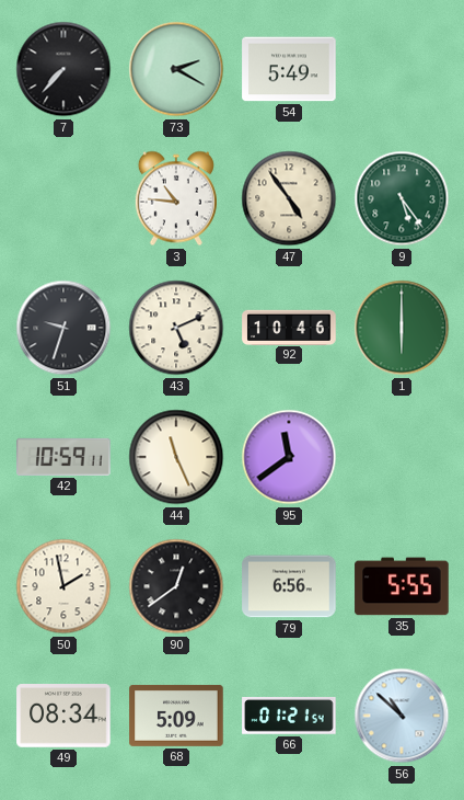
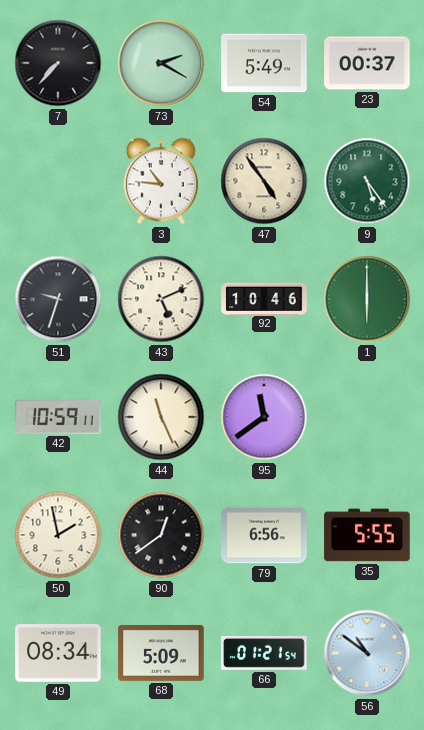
23: none -> 00:37 (367, 63)
56: 10:52 -> 10:51 (367, 653)
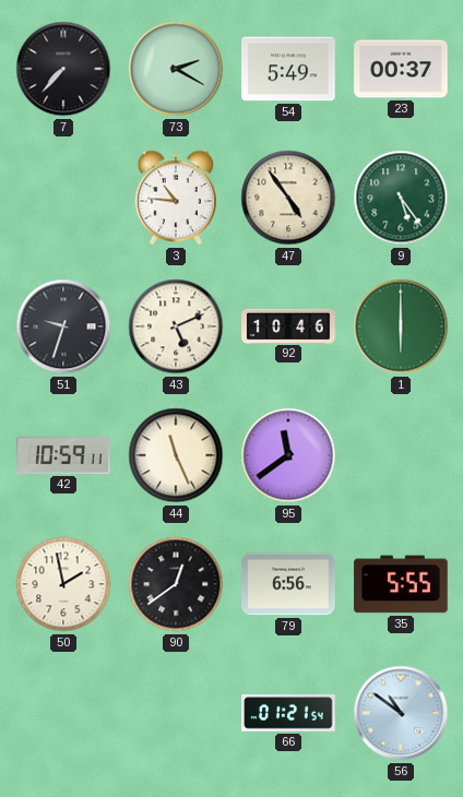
49: 08:34 -> none (58, 654)
68: 5:09 -> none (161, 653)
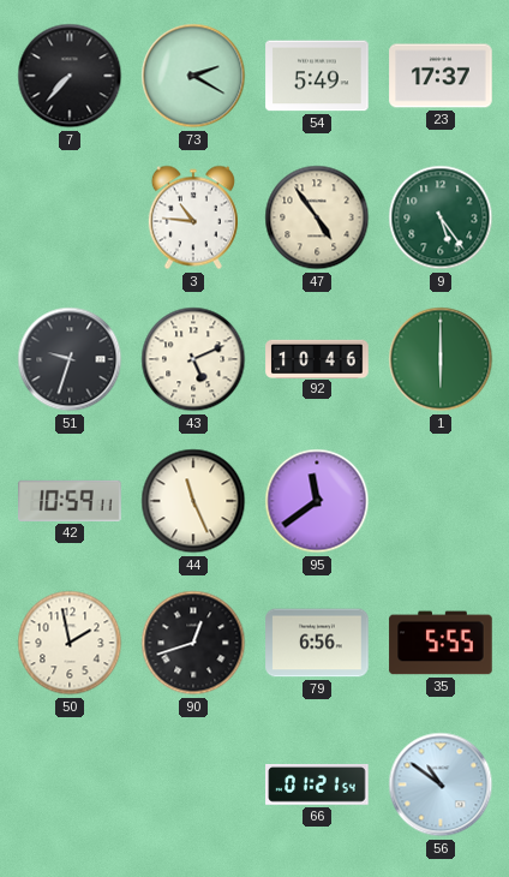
23: 00:37 -> 17:37 (441, 76)
90: 12:39 -> 12:42 (193, 643)
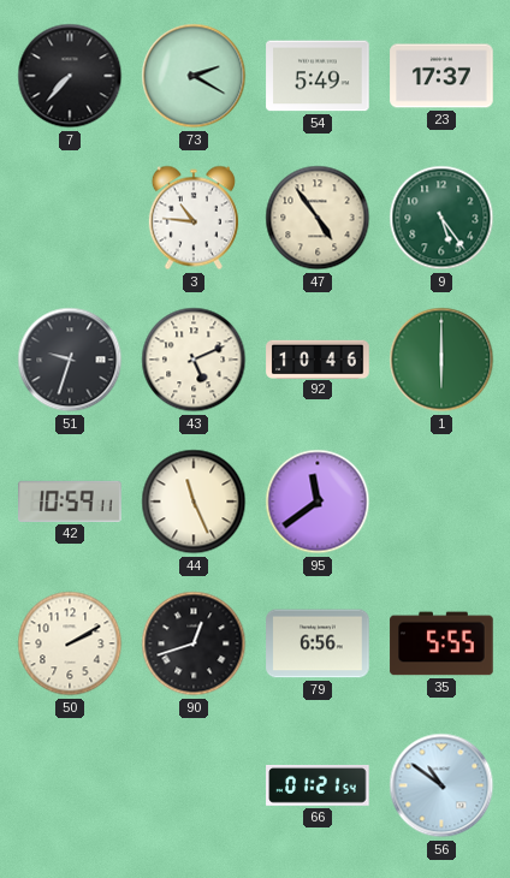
50: 1:58 -> 2:10 (70, 643)
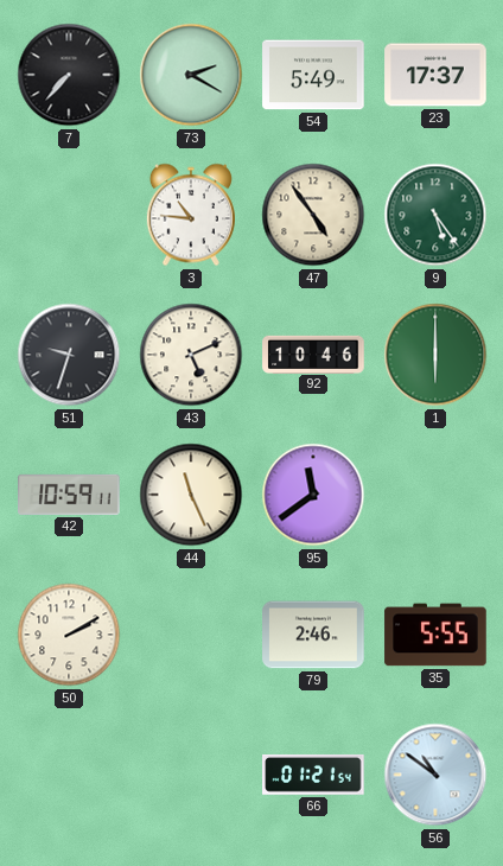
90: 12:42 -> none (194, 643)
79: 6:56 -> 2:46 (313, 635)
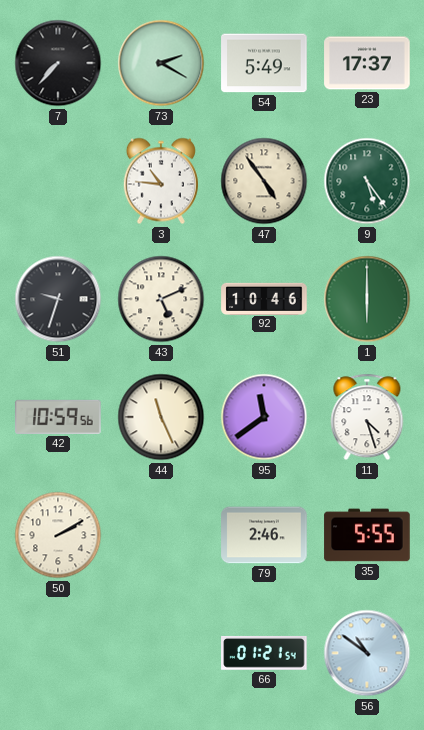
42: 10:59:11 -> 10:59:56 (58, 417)
11: none -> 4:27 (367, 417)
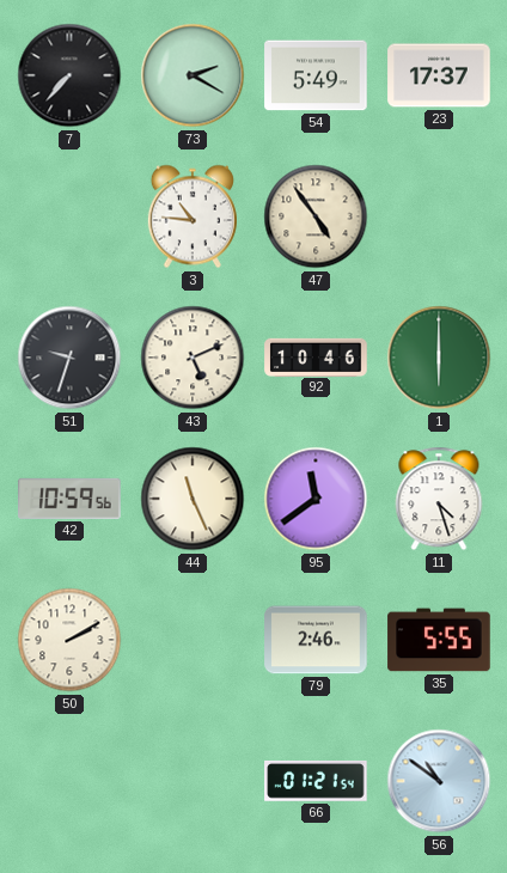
9: 5:24 -> none (367, 181)
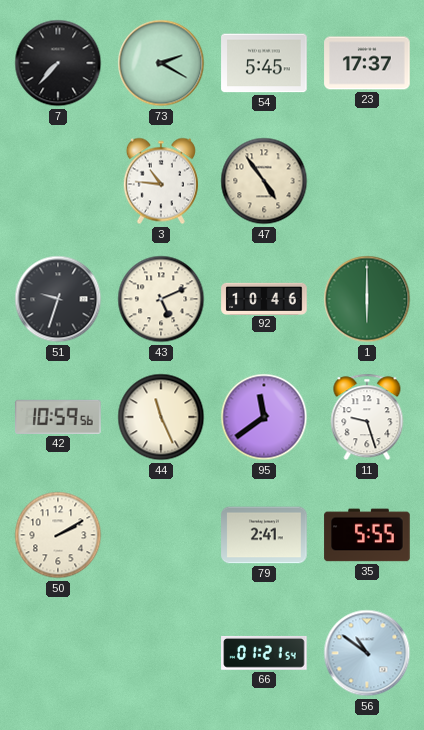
54: 5:49 -> 5:45 (264, 63)
11: 4:27 -> 9:27 (367, 417)
79: 2:46 -> 2:41 (264, 535)
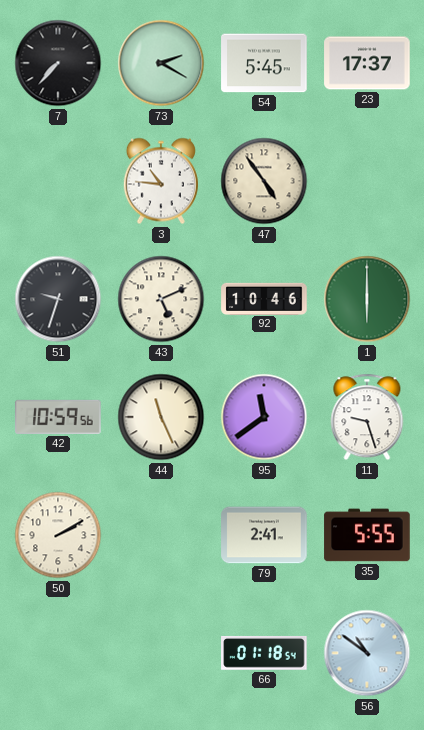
66: 01:21 -> 01:18 (264, 653)
